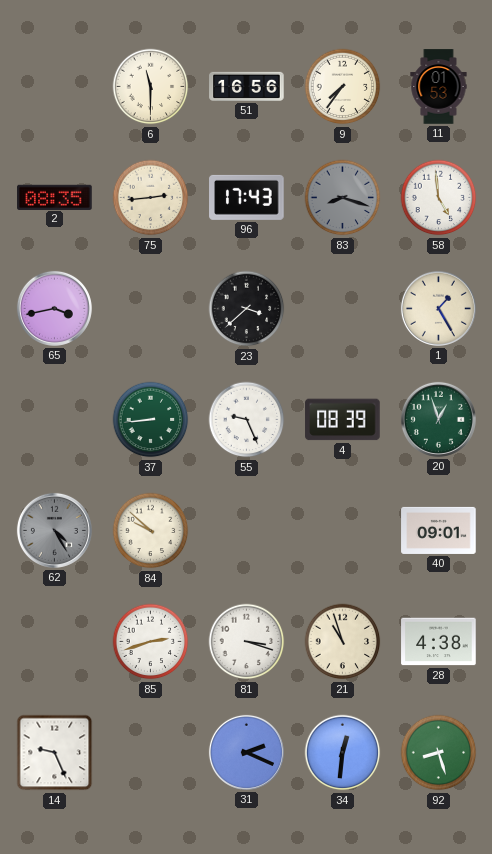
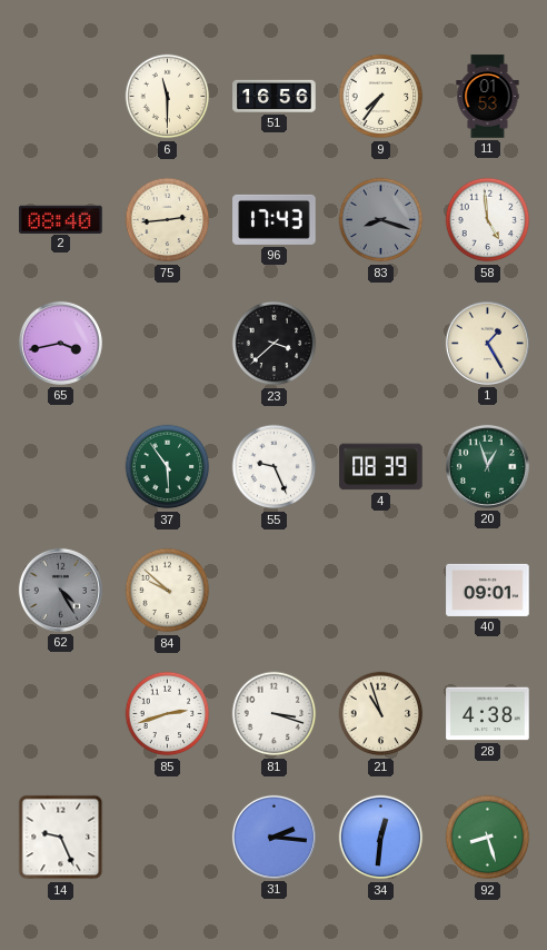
2: 08:35 -> 08:40 (61, 219)
37: 8:44 -> 5:54 (168, 467)
31: 2:19 -> 2:16 (273, 837)
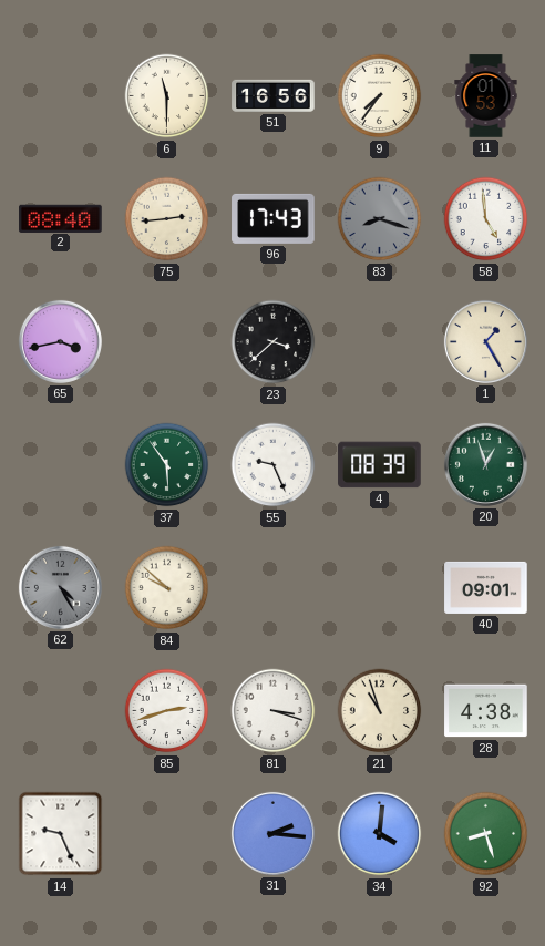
34: 12:31 -> 4:01 (380, 834)
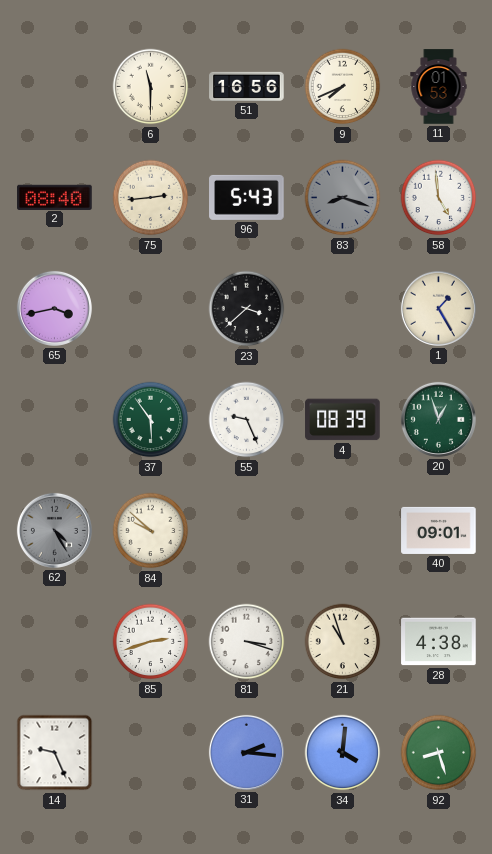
9: 7:36 -> 7:41 (343, 87)
96: 17:43 -> 5:43 (247, 197)
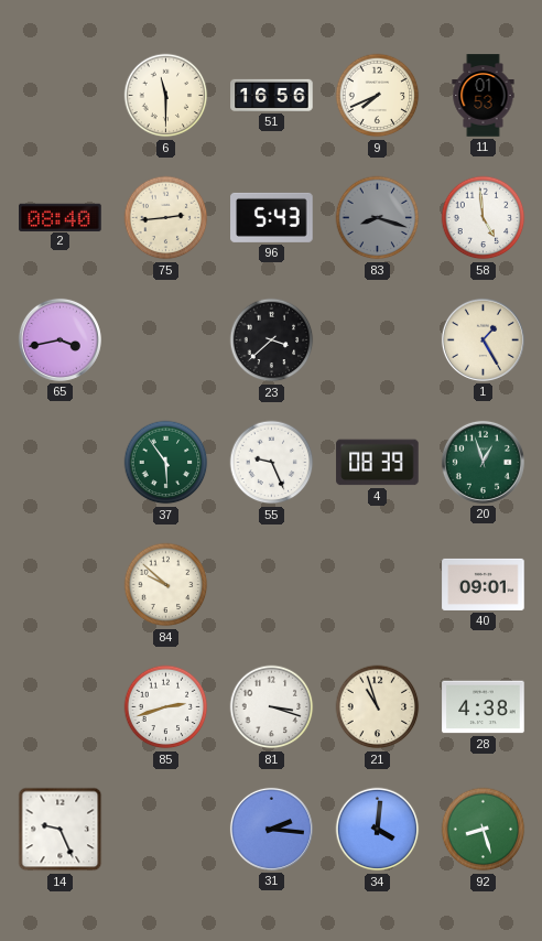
62: 4:25 -> none (54, 530)
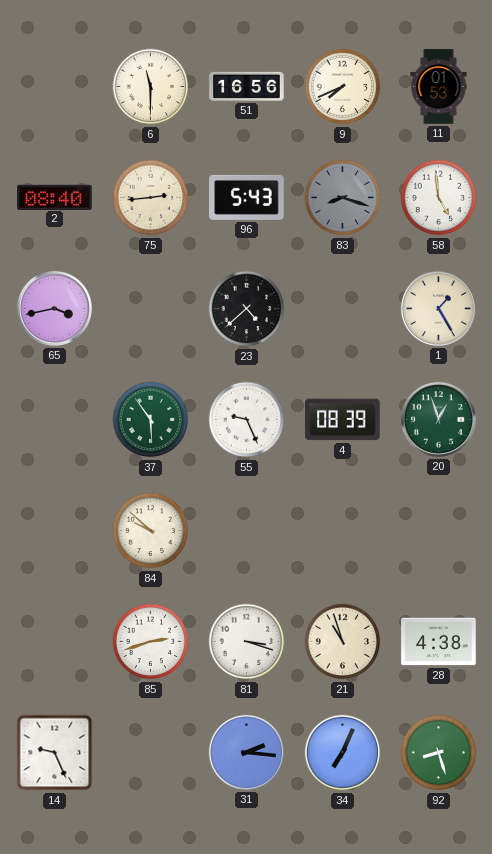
23: 3:38 -> 4:38 (247, 309)
40: 09:01 -> none (484, 584)
34: 4:01 -> 7:04 (343, 753)
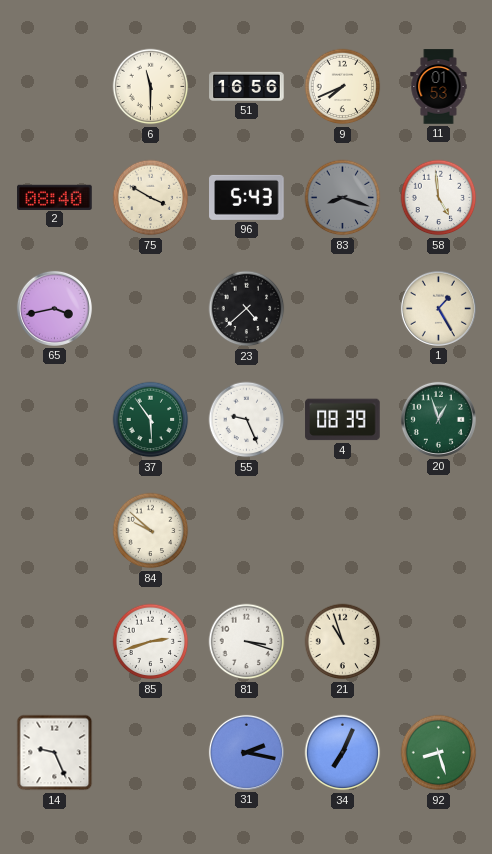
75: 2:44 -> 3:50 (151, 198)
28: 4:38 -> none (439, 642)
31: 2:16 -> 2:17 (246, 752)
